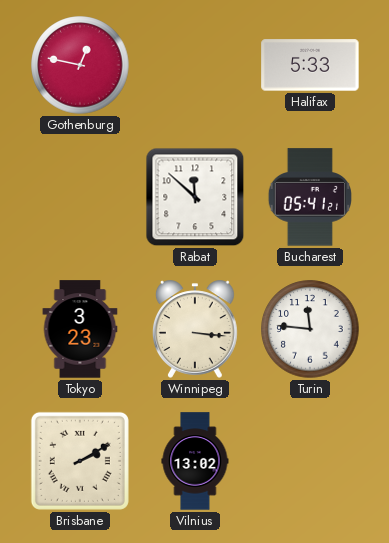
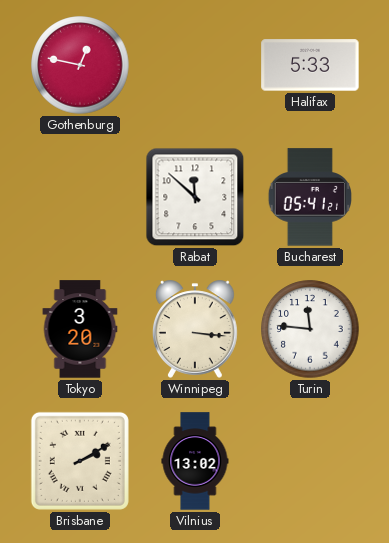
Tokyo: 3:23 -> 3:20 (80, 329)
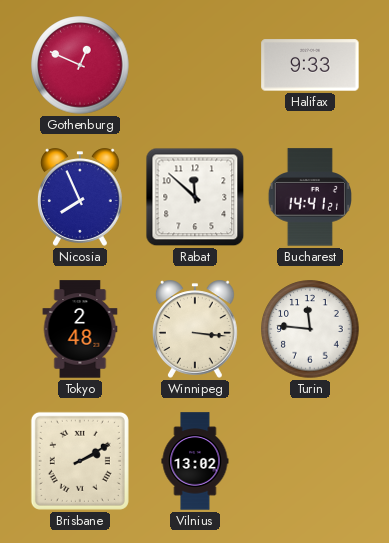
Gothenburg: 12:47 -> 12:49 (80, 65)
Halifax: 5:33 -> 9:33 (310, 65)
Nicosia: none -> 7:56 (80, 197)
Bucharest: 05:41 -> 14:41 (309, 197)
Tokyo: 3:20 -> 2:48 (80, 329)
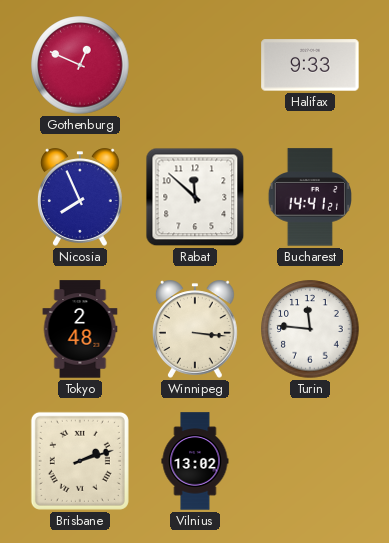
Brisbane: 2:10 -> 2:12 (80, 461)
